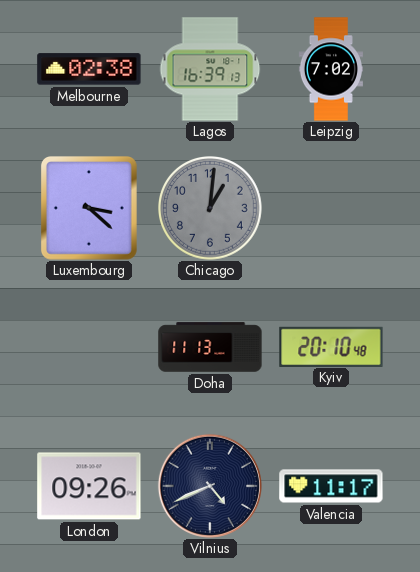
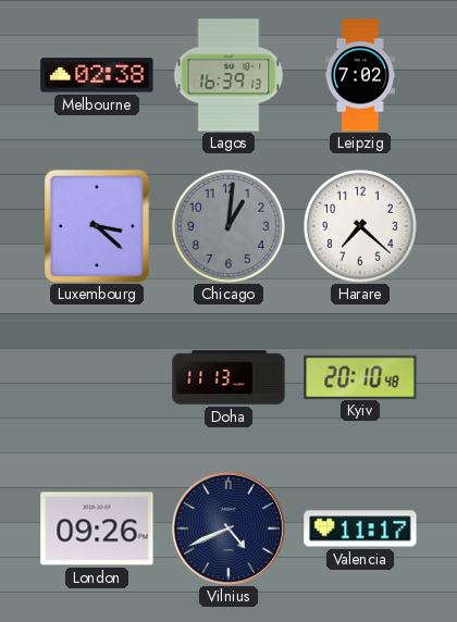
Harare: none -> 7:22 (361, 227)
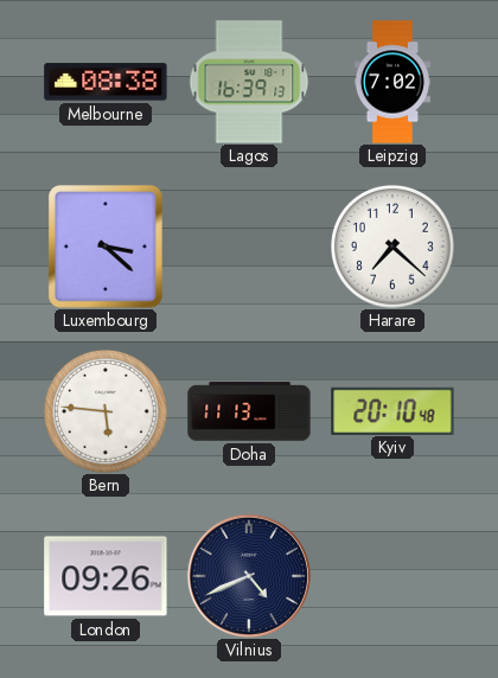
Melbourne: 02:38 -> 08:38 (106, 82)
Chicago: 1:01 -> none (230, 227)
Bern: none -> 5:46 (107, 412)
Valencia: 11:17 -> none (360, 528)
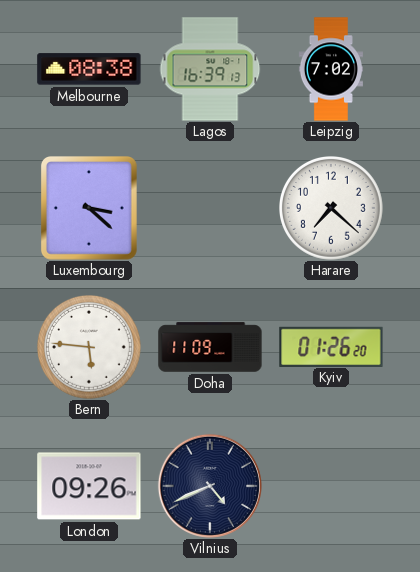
Doha: 11:13 -> 11:09 (210, 347)
Kyiv: 20:10 -> 01:26 (331, 346)
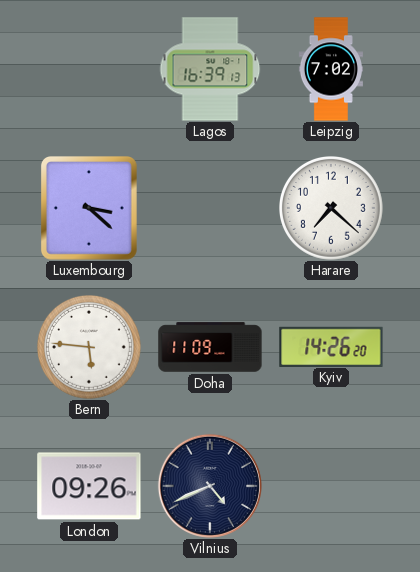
Melbourne: 08:38 -> none (89, 69)
Kyiv: 01:26 -> 14:26 (331, 346)
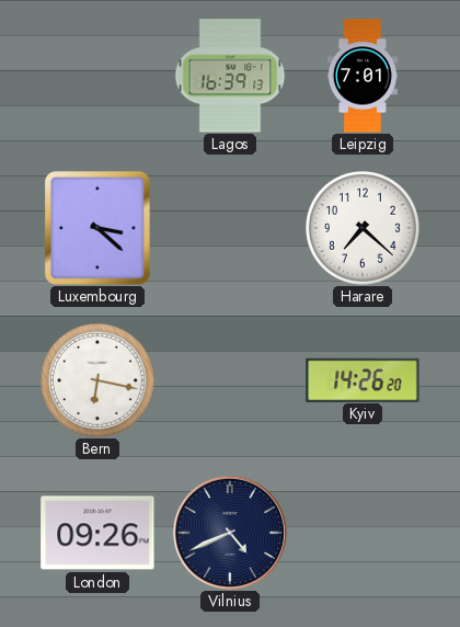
Leipzig: 7:02 -> 7:01 (363, 76)
Bern: 5:46 -> 6:17 (99, 381)
Doha: 11:09 -> none (210, 347)
